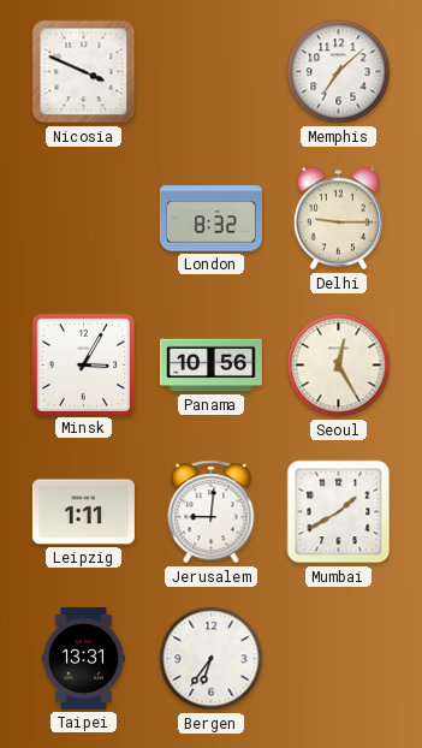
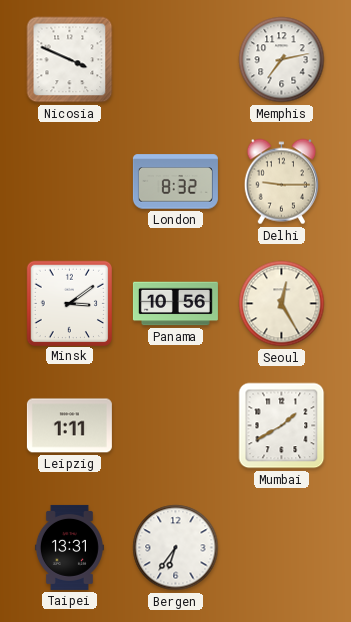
Memphis: 7:08 -> 7:13 (282, 60)
Minsk: 3:05 -> 3:09 (69, 303)
Jerusalem: 9:01 -> none (212, 512)
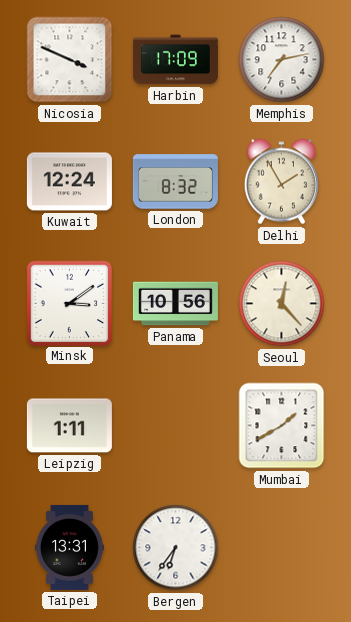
Harbin: none -> 17:09 (175, 60)
Kuwait: none -> 12:24 (69, 182)
Delhi: 9:15 -> 1:55 (281, 182)
Seoul: 12:25 -> 12:23 (282, 304)
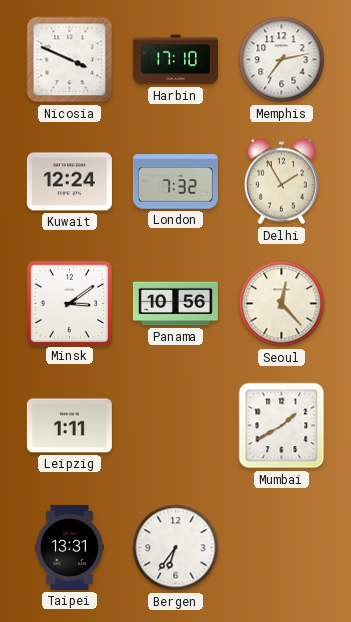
Harbin: 17:09 -> 17:10 (175, 60)
London: 8:32 -> 7:32 (175, 182)
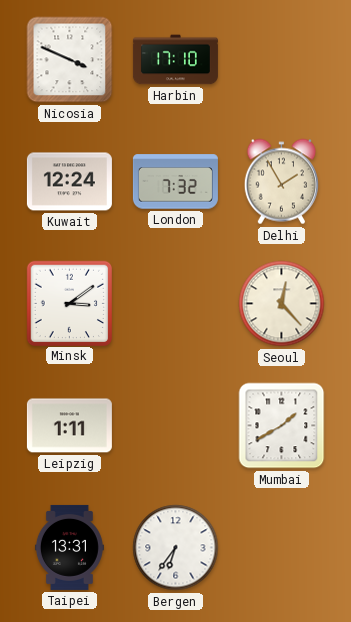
Memphis: 7:13 -> none (282, 60)
Panama: 10:56 -> none (175, 304)
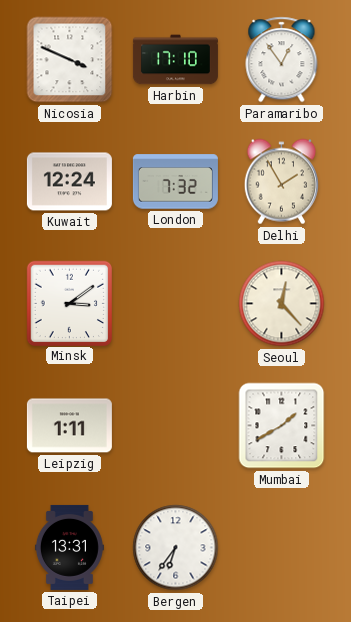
Paramaribo: none -> 12:54 (282, 60)
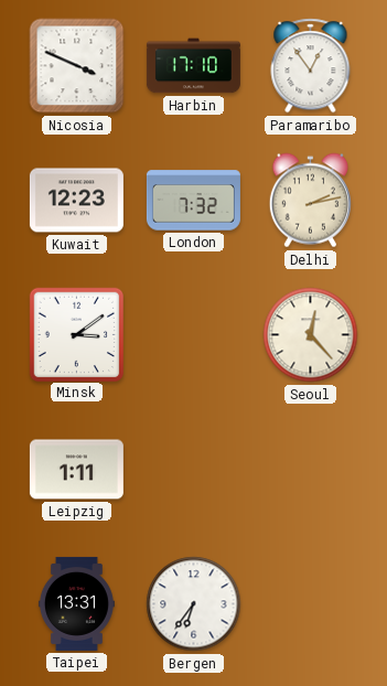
Kuwait: 12:24 -> 12:23 (76, 201)
Delhi: 1:55 -> 2:13 (310, 201)
Mumbai: 1:40 -> none (282, 426)
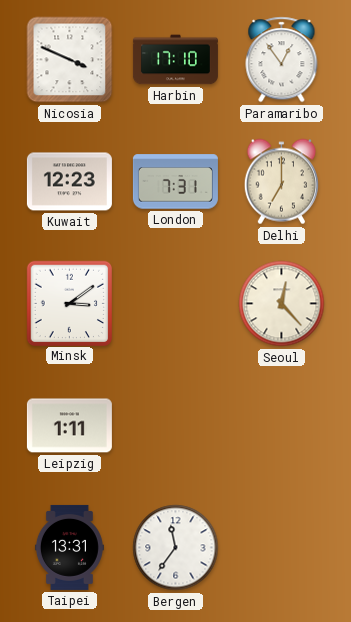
London: 7:32 -> 7:31 (175, 182)
Delhi: 2:13 -> 7:00 (281, 182)
Bergen: 6:36 -> 11:36 (176, 548)
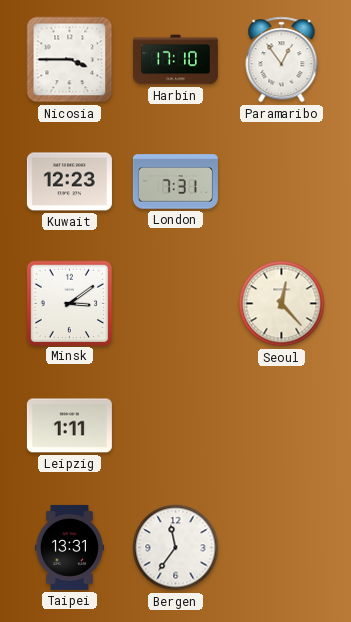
Nicosia: 3:49 -> 3:45 (70, 60)
Delhi: 7:00 -> none (281, 182)
